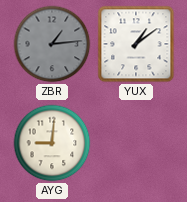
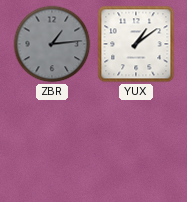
AYG: 9:01 -> none (52, 143)
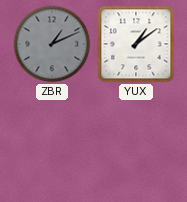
ZBR: 1:14 -> 1:11 (52, 44)
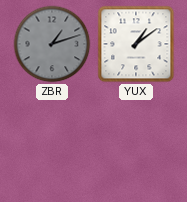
ZBR: 1:11 -> 1:12 (52, 44)
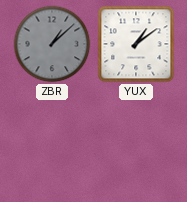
ZBR: 1:12 -> 1:08 (52, 44)
